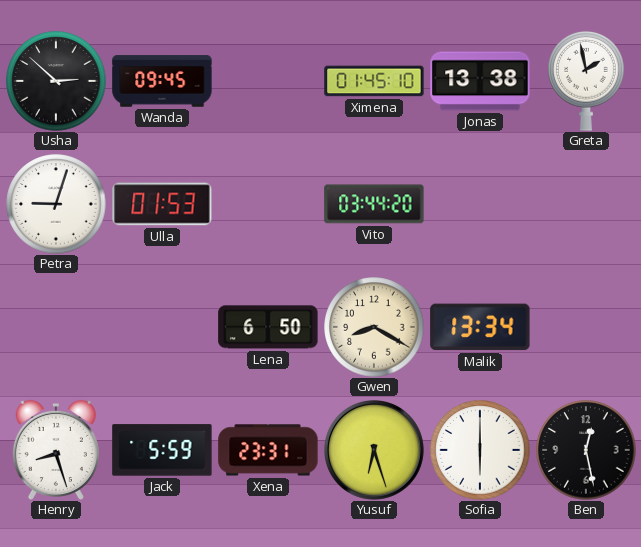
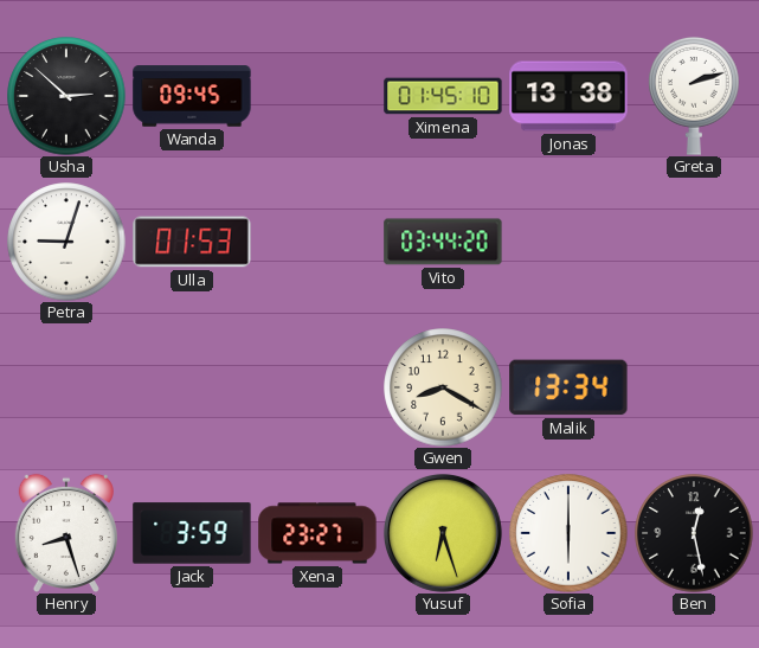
Greta: 1:58 -> 2:12 (694, 96)
Lena: 6:50 -> none (268, 327)
Jack: 5:59 -> 3:59 (192, 533)
Xena: 23:31 -> 23:27 (317, 533)
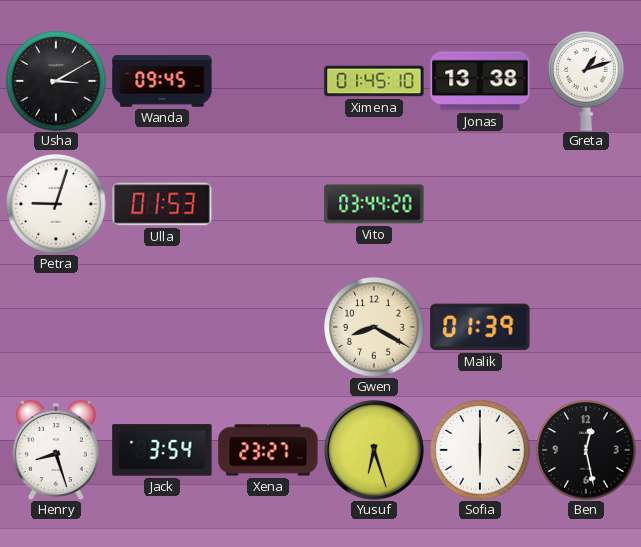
Usha: 2:52 -> 3:10 (56, 81)
Greta: 2:12 -> 1:12 (586, 81)
Malik: 13:34 -> 01:39 (480, 327)
Jack: 3:59 -> 3:54 (162, 450)
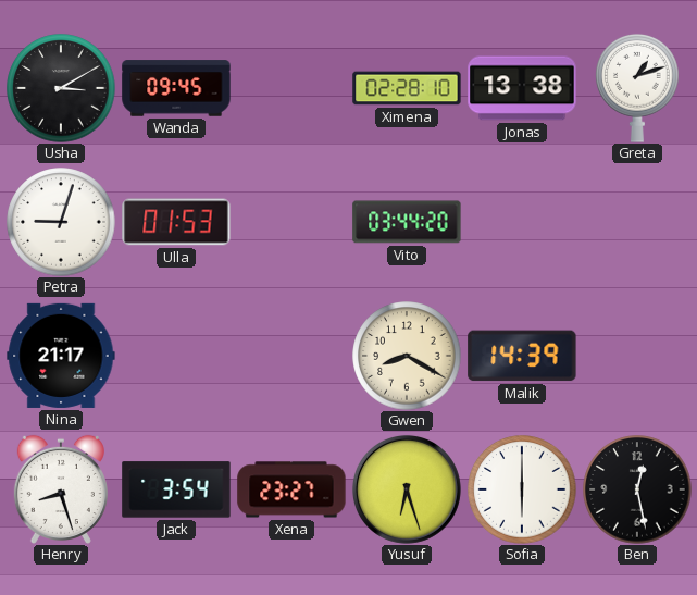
Ximena: 01:45 -> 02:28 (407, 88)
Nina: none -> 21:17 (61, 356)
Malik: 01:39 -> 14:39 (522, 356)
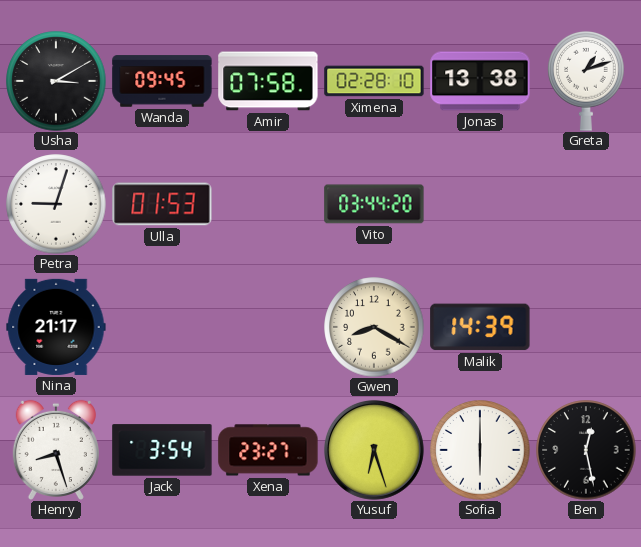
Amir: none -> 07:58 (268, 81)
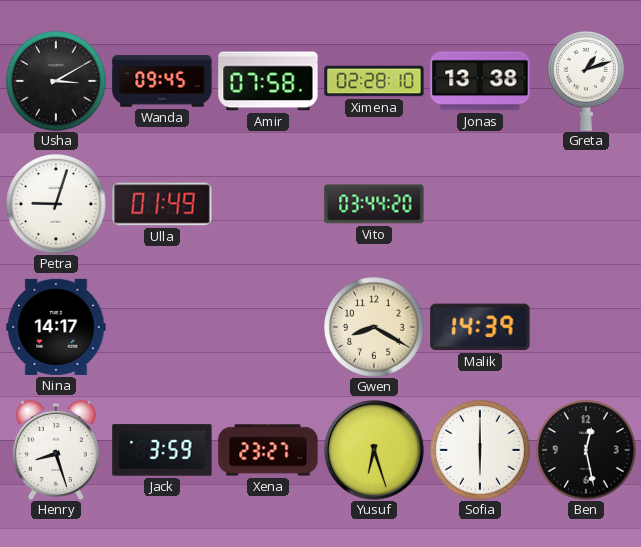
Ulla: 01:53 -> 01:49 (162, 204)
Nina: 21:17 -> 14:17 (56, 327)
Jack: 3:54 -> 3:59 (162, 450)
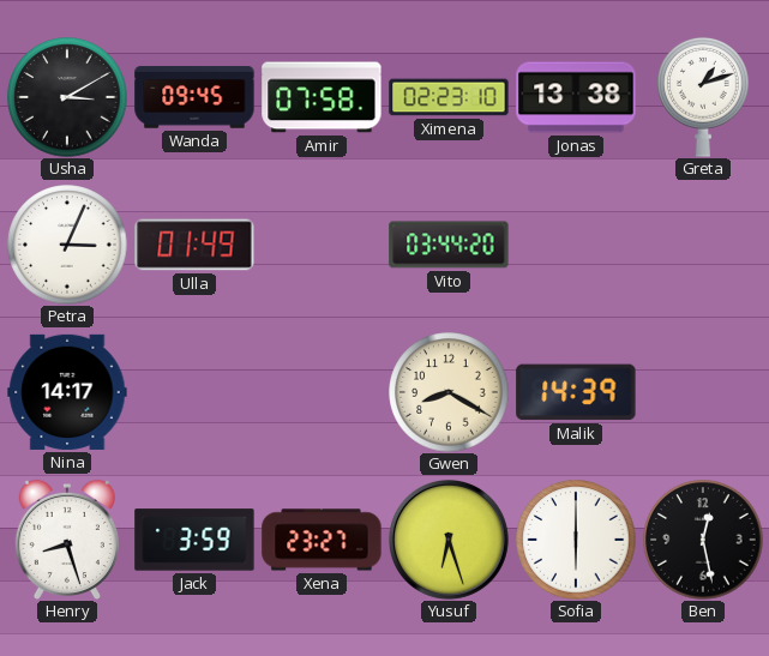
Ximena: 02:28 -> 02:23 (449, 97)
Petra: 9:03 -> 3:04 (67, 245)
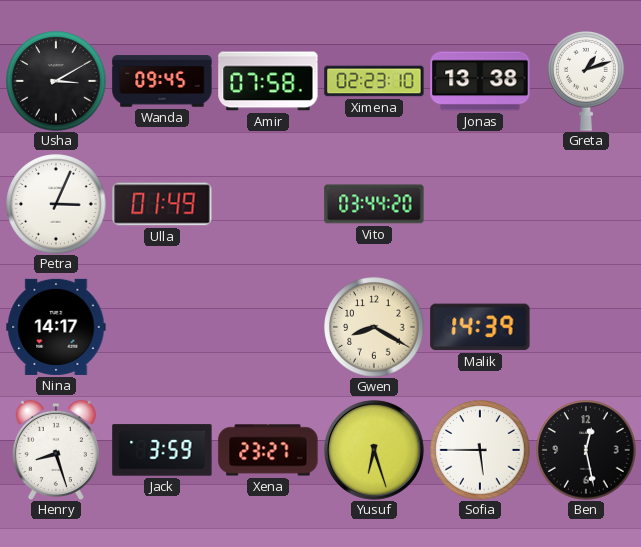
Sofia: 6:00 -> 5:45 (480, 450)
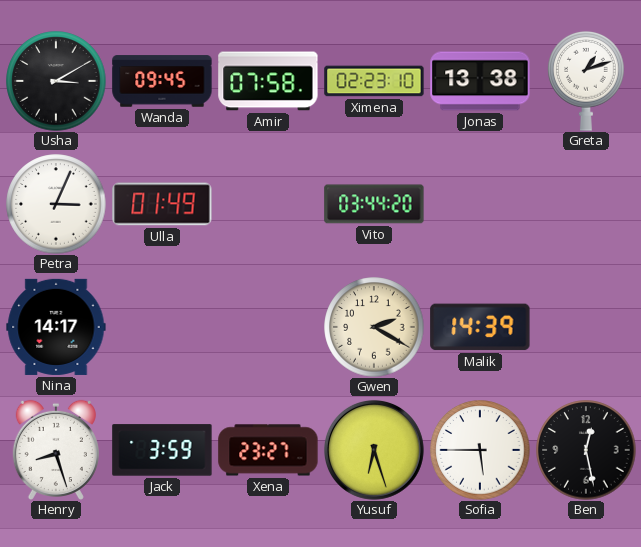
Gwen: 8:20 -> 2:20 (374, 327)
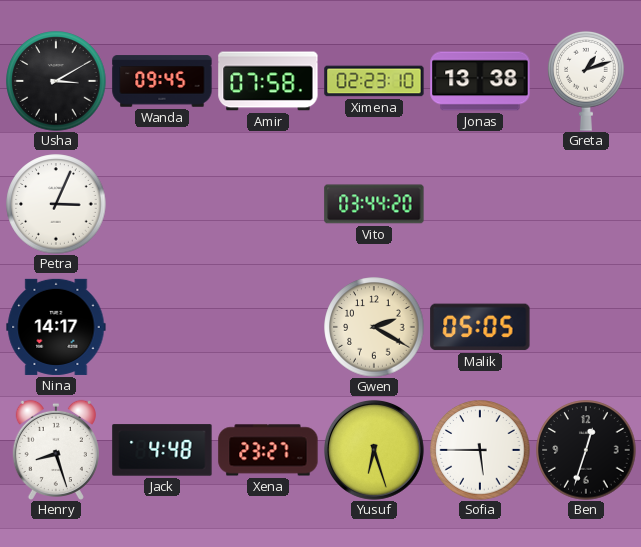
Ulla: 01:49 -> none (162, 204)
Malik: 14:39 -> 05:05 (480, 327)
Jack: 3:59 -> 4:48 (162, 450)
Ben: 12:28 -> 12:33 (586, 450)
